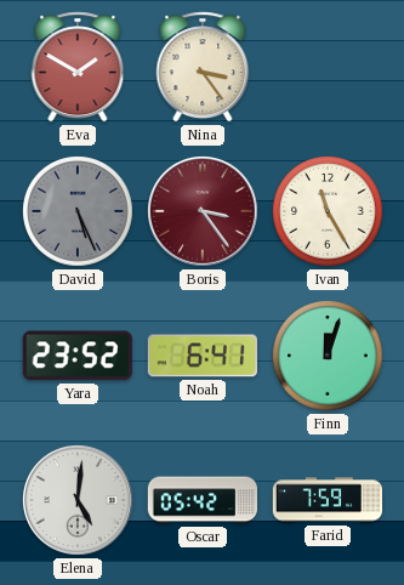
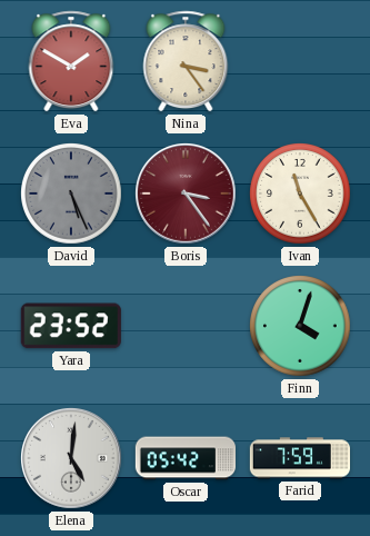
Noah: 6:41 -> none (203, 356)
Finn: 12:03 -> 4:03 (301, 326)
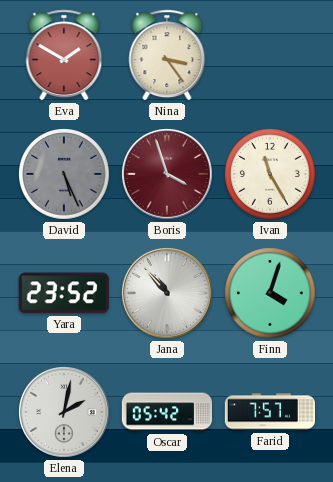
Boris: 3:24 -> 3:57 (168, 175)
Jana: none -> 10:53 (168, 294)
Elena: 5:01 -> 2:02 (65, 413)
Farid: 7:59 -> 7:57 (269, 412)
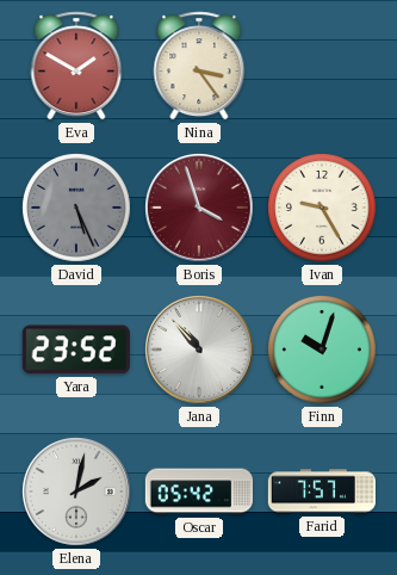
Ivan: 11:25 -> 9:25 (323, 208)
Finn: 4:03 -> 10:03 (323, 350)
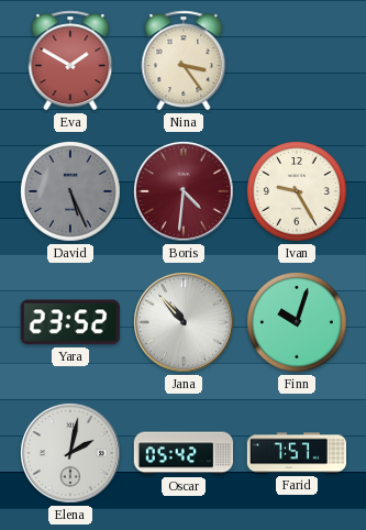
Boris: 3:57 -> 4:31 (185, 192)
